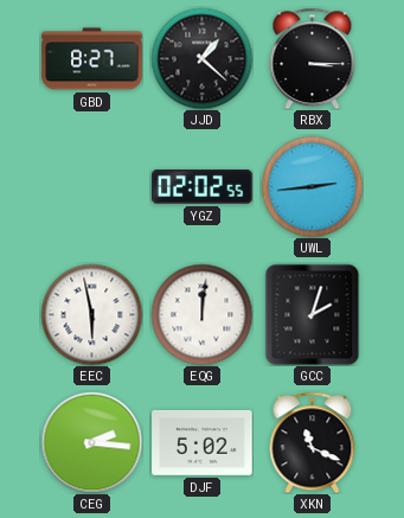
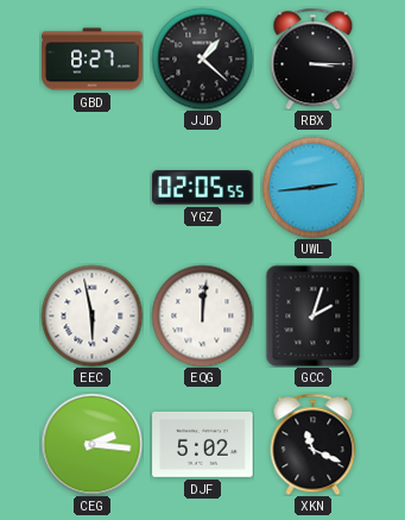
YGZ: 02:02 -> 02:05 (203, 188)
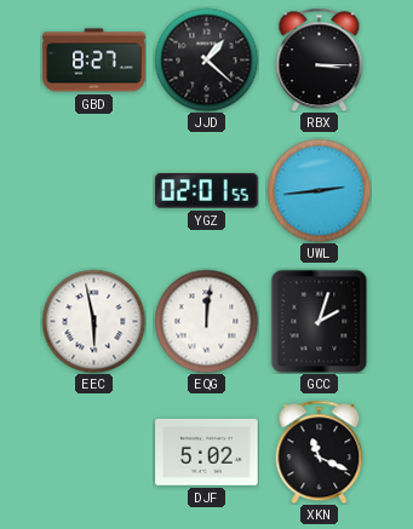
YGZ: 02:05 -> 02:01 (207, 191)
CEG: 2:16 -> none (91, 444)
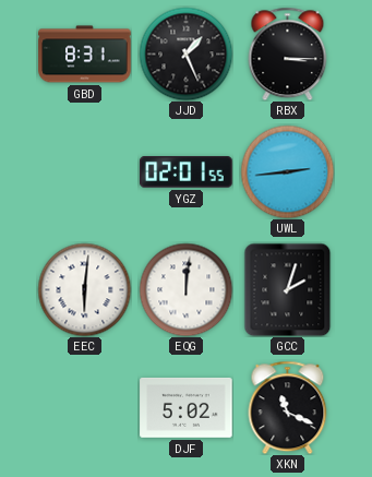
GBD: 8:27 -> 8:31 (85, 55)
JJD: 1:22 -> 1:26 (185, 53)
EEC: 5:58 -> 6:01 (84, 289)
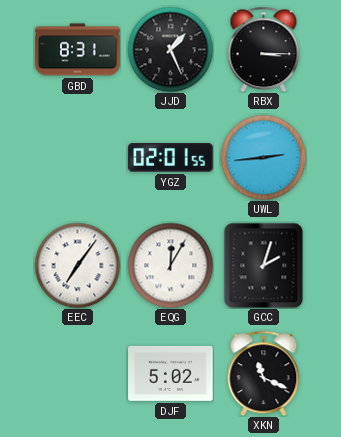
EEC: 6:01 -> 7:06 (77, 265)
EQG: 12:01 -> 12:05 (170, 265)
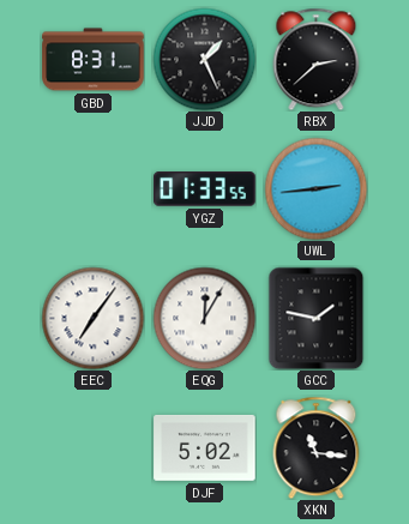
RBX: 3:15 -> 2:38 (317, 59)
YGZ: 02:01 -> 01:33 (205, 189)
GCC: 2:03 -> 1:47 (317, 318)
XKN: 11:19 -> 11:16 (317, 447)
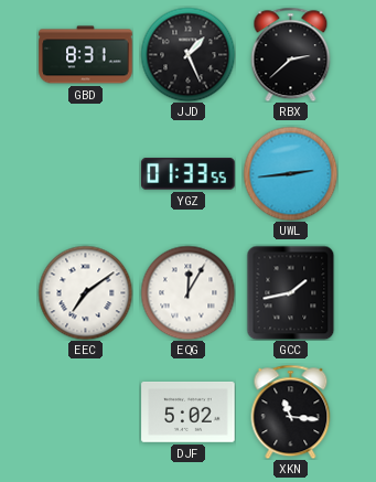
EEC: 7:06 -> 7:09 (85, 292)
GCC: 1:47 -> 1:43 (291, 292)
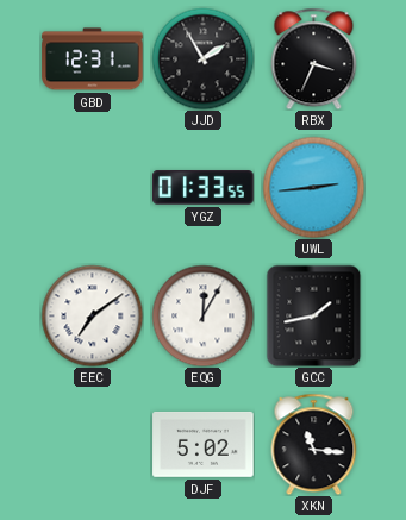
GBD: 8:31 -> 12:31 (93, 59)
JJD: 1:26 -> 1:55 (202, 58)
RBX: 2:38 -> 3:34 (314, 58)
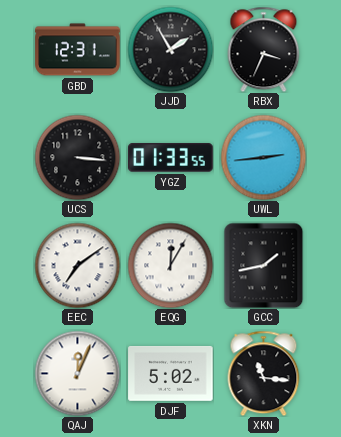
UCS: none -> 3:16 (77, 157)
QAJ: none -> 12:04 (77, 373)
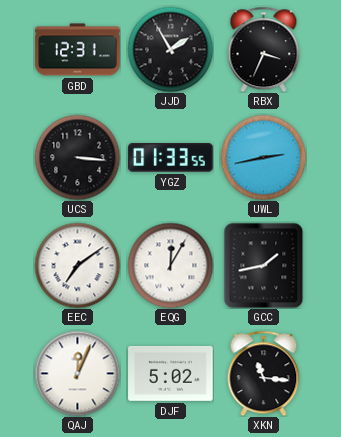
UWL: 2:44 -> 2:43 (263, 157)
